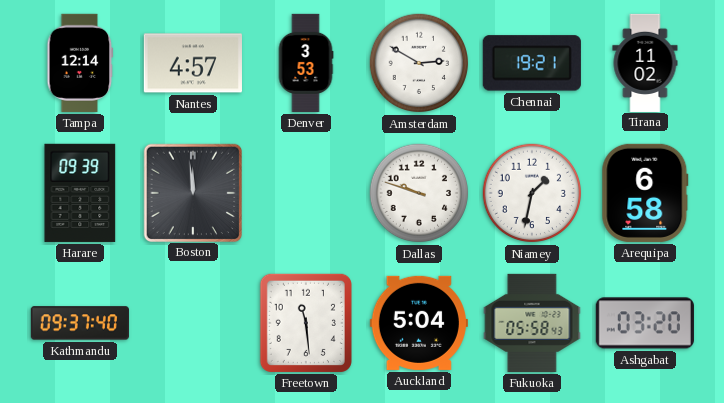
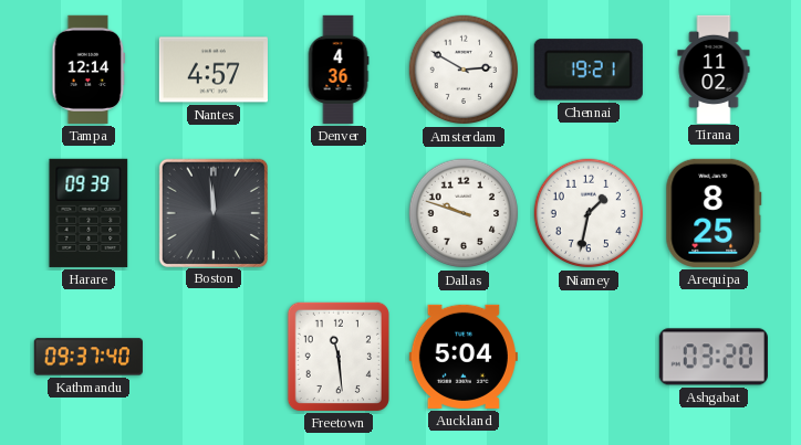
Denver: 3:53 -> 4:36 (339, 70)
Arequipa: 6:58 -> 8:25 (714, 213)
Fukuoka: 05:58 -> none (532, 323)
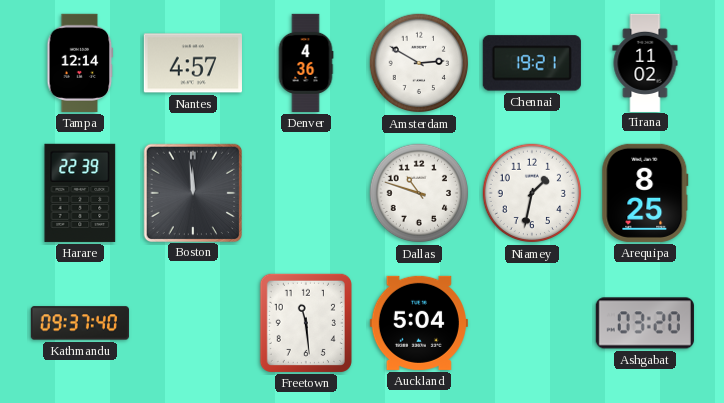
Harare: 09:39 -> 22:39 (80, 193)
Dallas: 9:48 -> 10:48 (419, 193)
